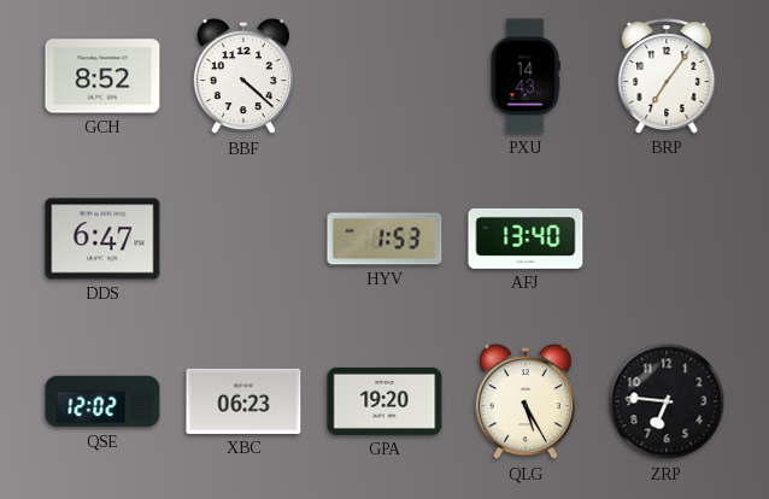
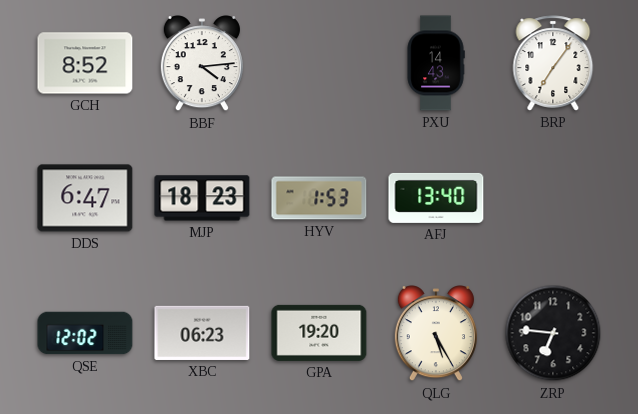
BBF: 4:22 -> 4:14 (202, 64)
MJP: none -> 18:23 (202, 198)
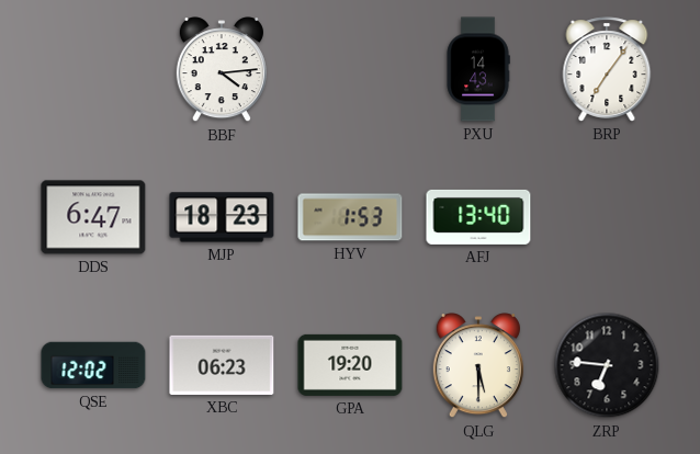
GCH: 8:52 -> none (85, 63)
QLG: 5:25 -> 5:30 (478, 366)
